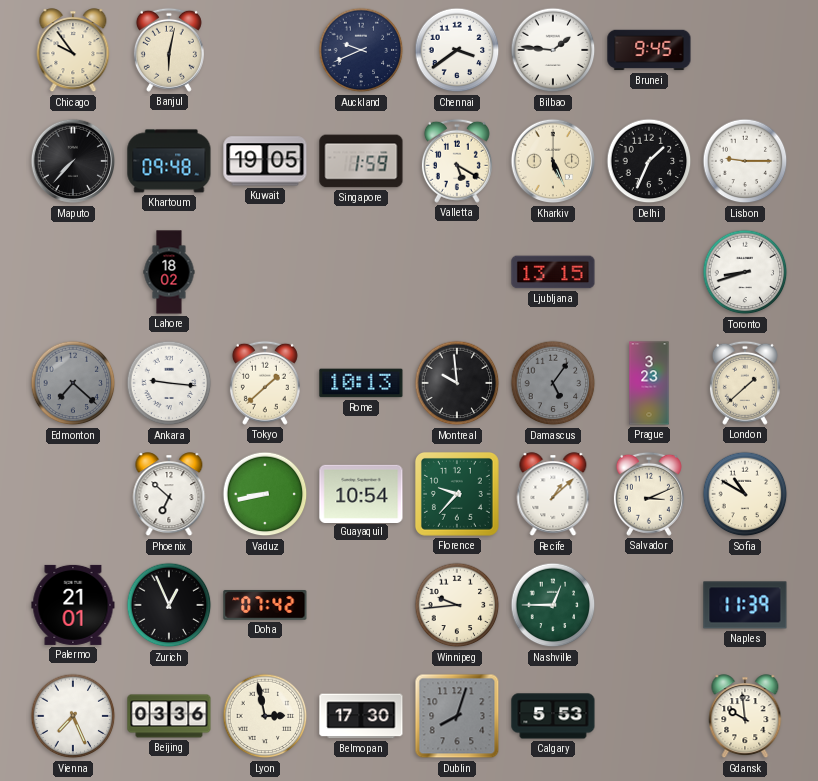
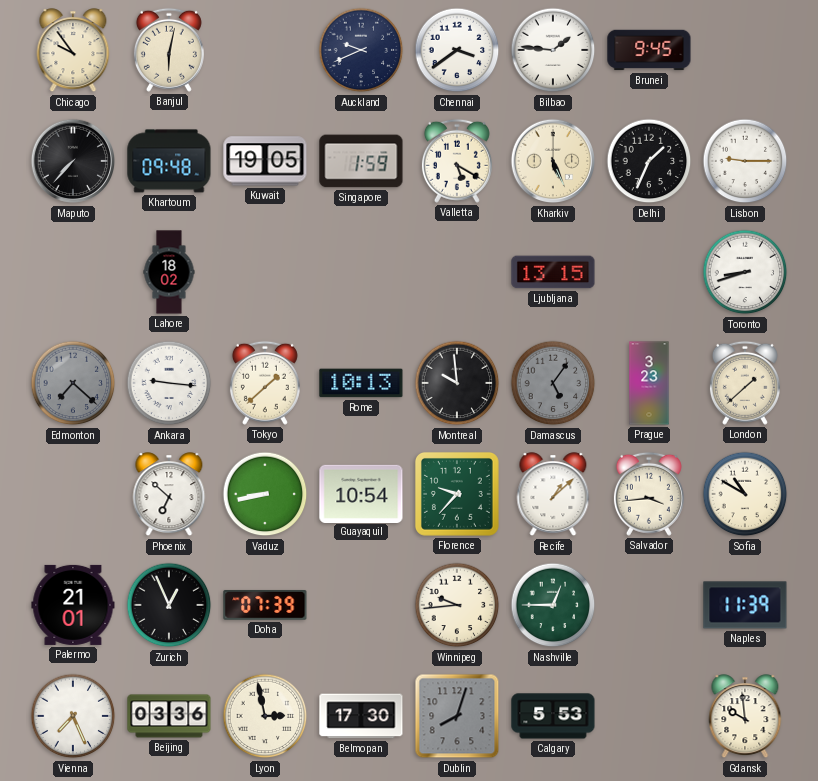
Salvador: 3:11 -> 3:44 (649, 494)
Doha: 07:42 -> 07:39 (265, 605)
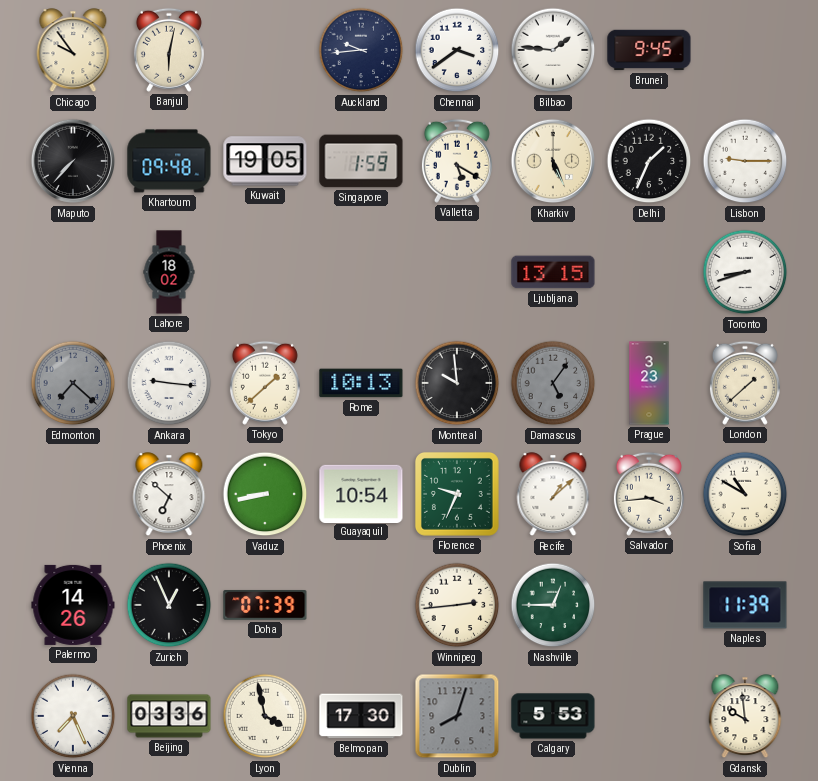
Auckland: 9:41 -> 9:44 (361, 50)
Florence: 9:37 -> 9:34 (457, 494)
Palermo: 21:01 -> 14:26 (73, 605)
Winnipeg: 9:44 -> 2:44 (457, 605)
Lyon: 2:58 -> 3:58 (265, 716)
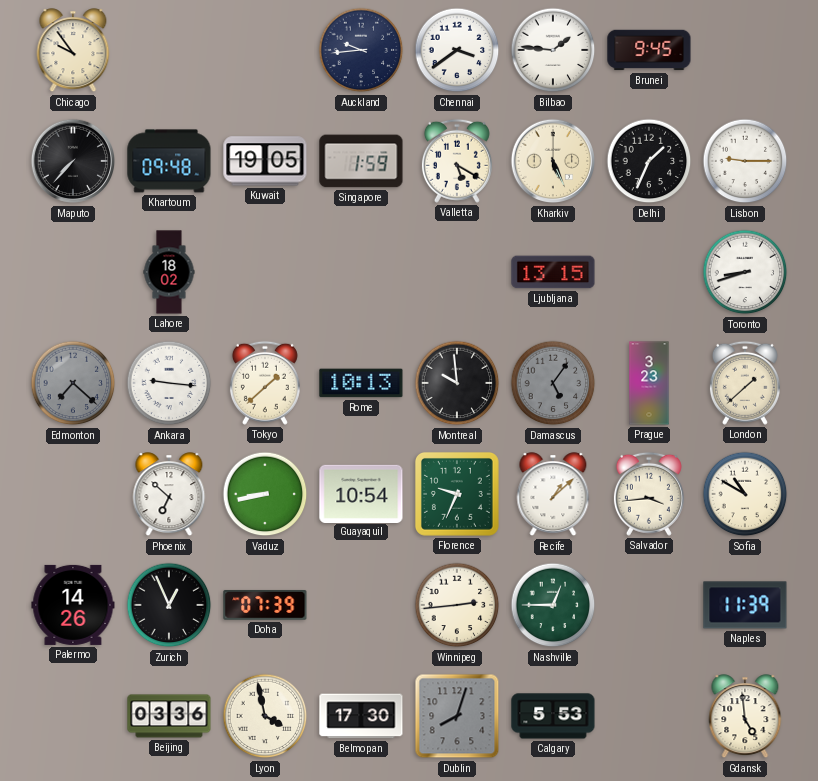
Banjul: 6:02 -> none (169, 50)
Vienna: 7:26 -> none (73, 716)
Gdansk: 9:59 -> 4:59 (745, 717)
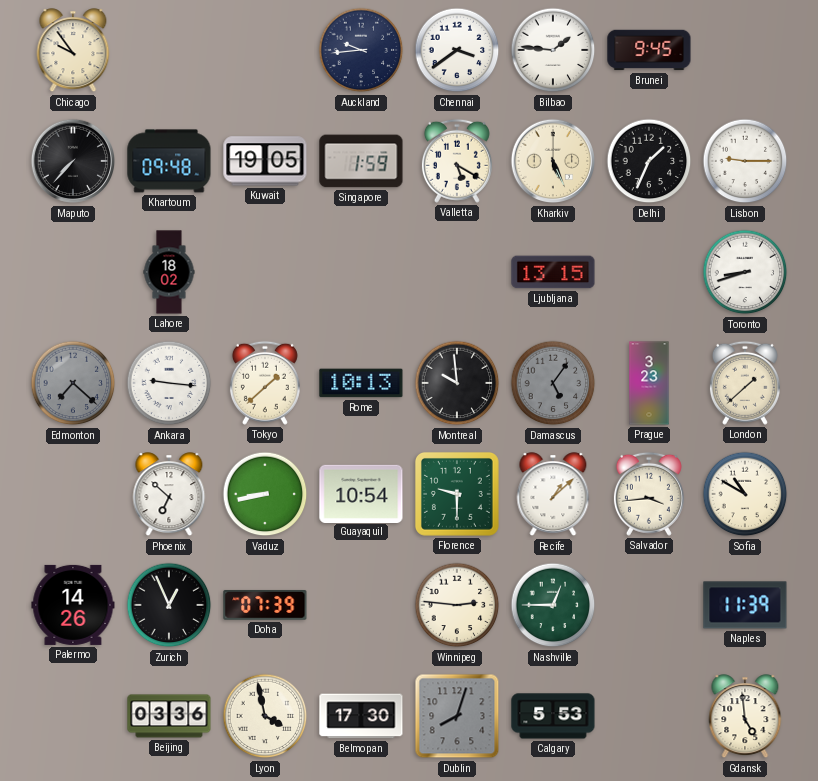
Florence: 9:34 -> 9:30 (457, 494)
Winnipeg: 2:44 -> 2:46 (457, 605)
